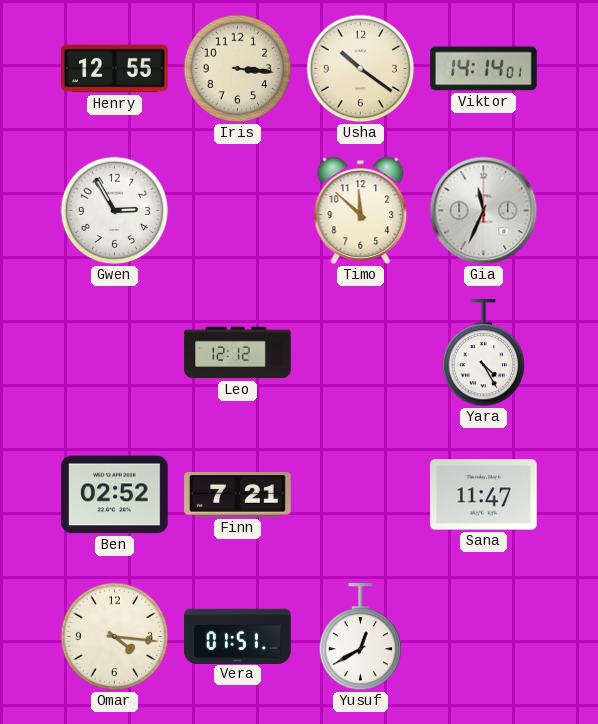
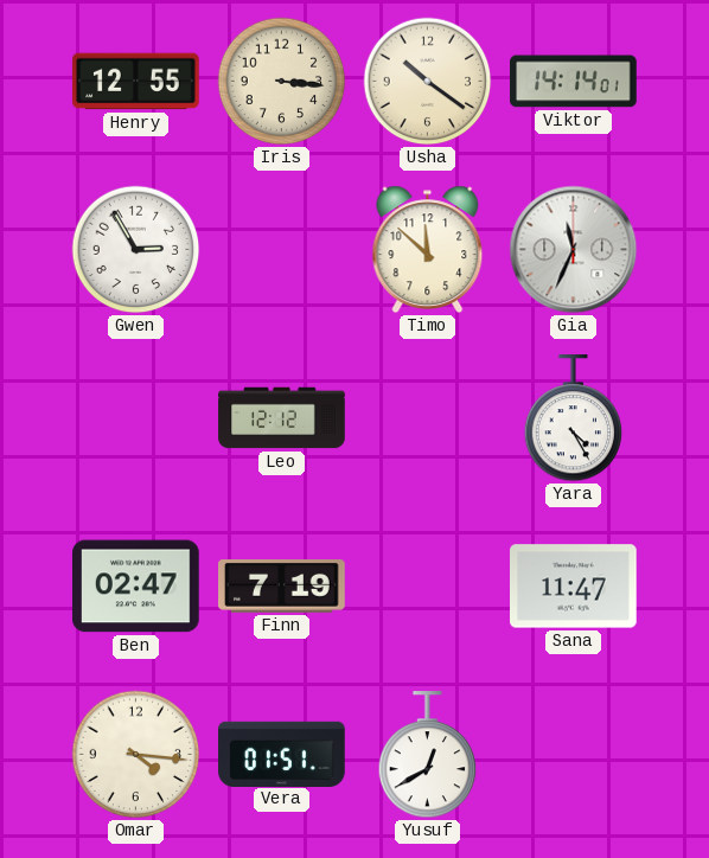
Ben: 02:52 -> 02:47 (136, 587)
Finn: 7:21 -> 7:19 (282, 587)
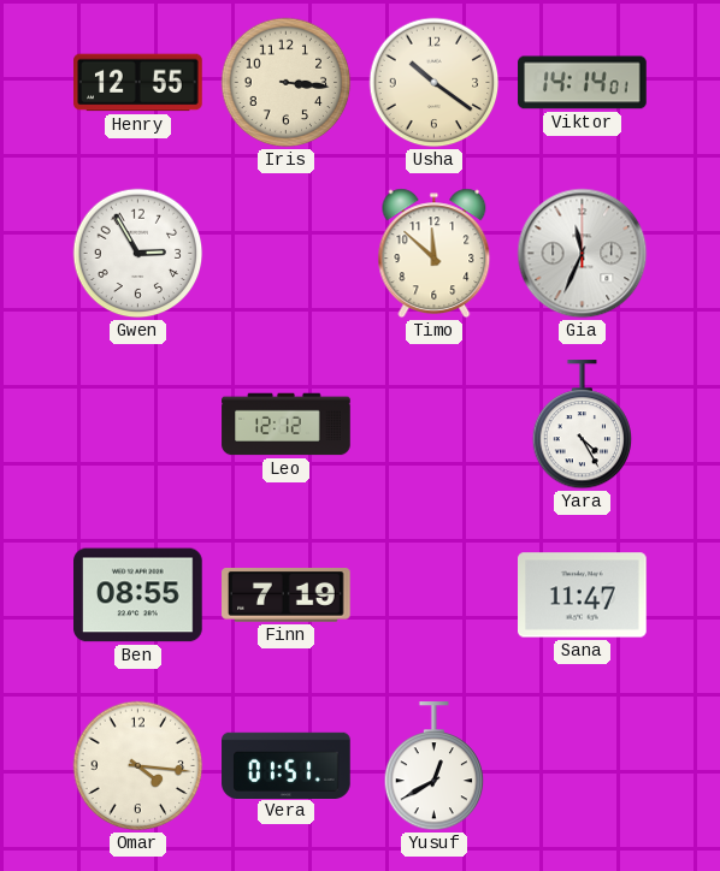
Ben: 02:47 -> 08:55 (138, 596)
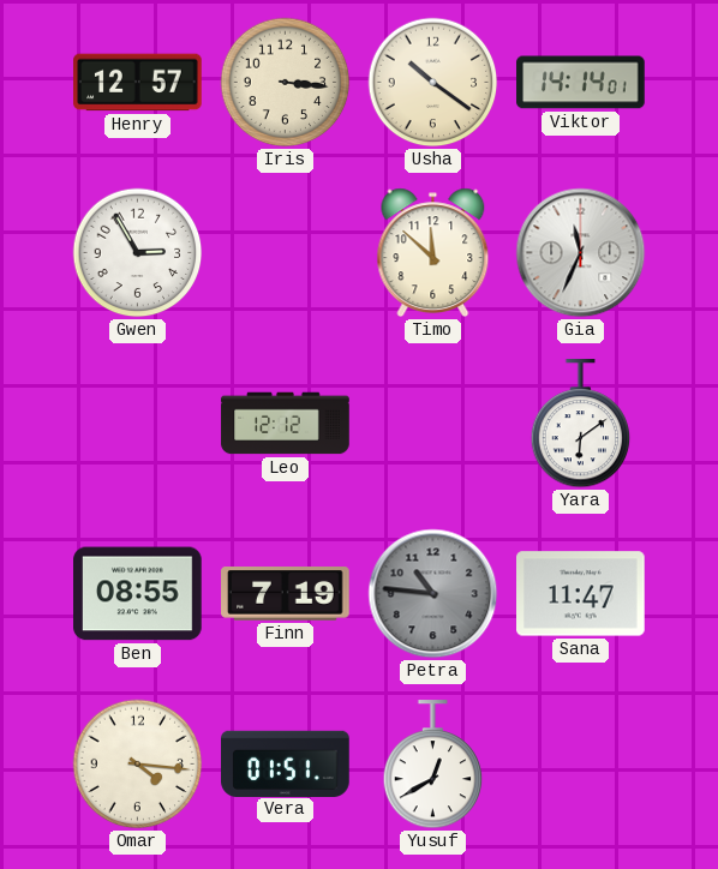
Henry: 12:55 -> 12:57 (138, 83)
Yara: 4:25 -> 6:09 (581, 424)
Petra: none -> 10:46 (433, 594)
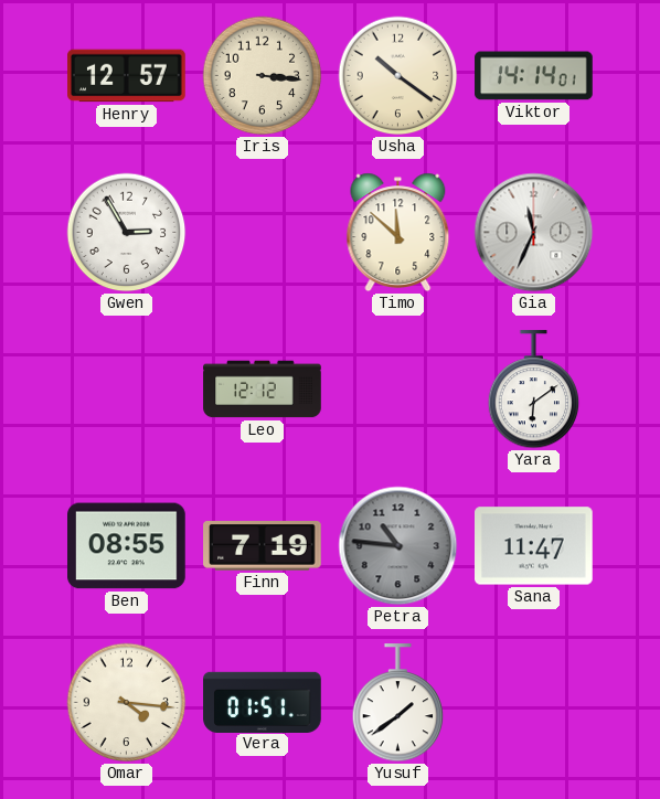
Yusuf: 12:40 -> 1:39 (398, 703)
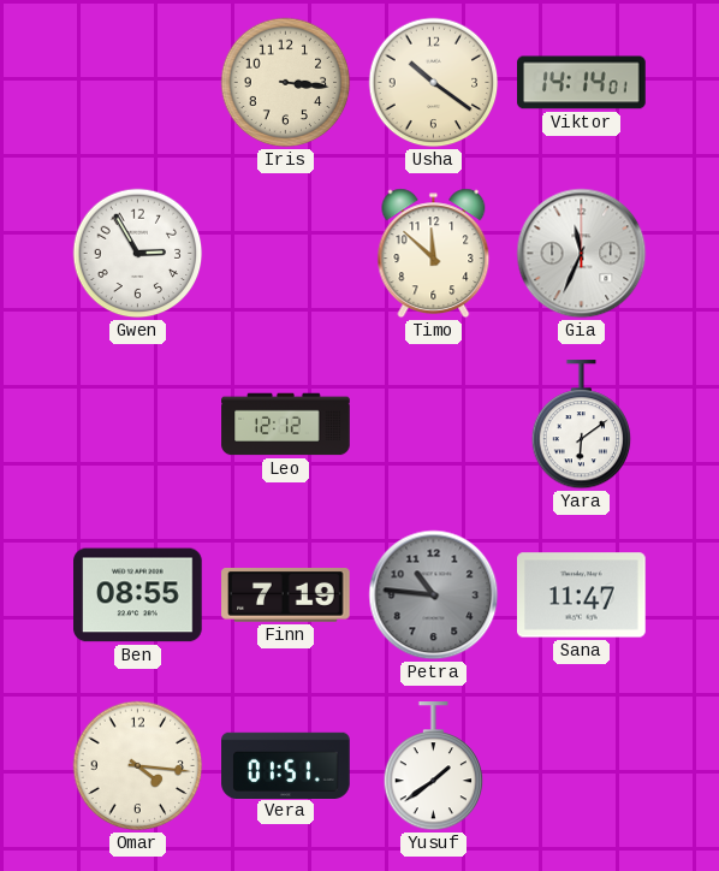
Henry: 12:57 -> none (127, 76)
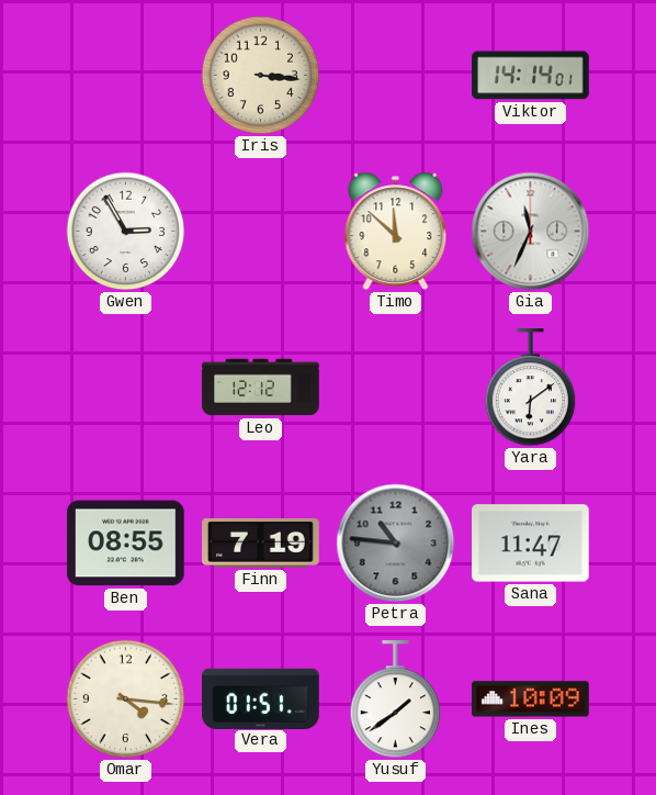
Usha: 10:21 -> none (434, 83)
Ines: none -> 10:09 (531, 699)
